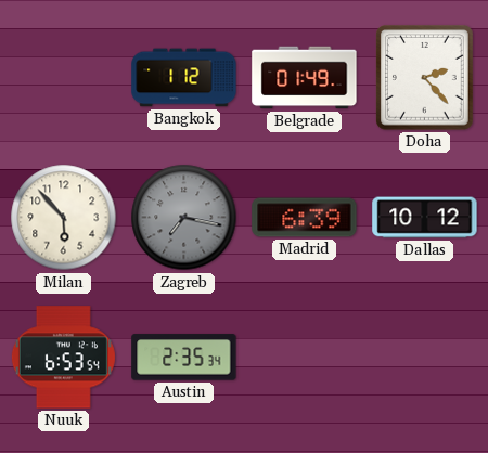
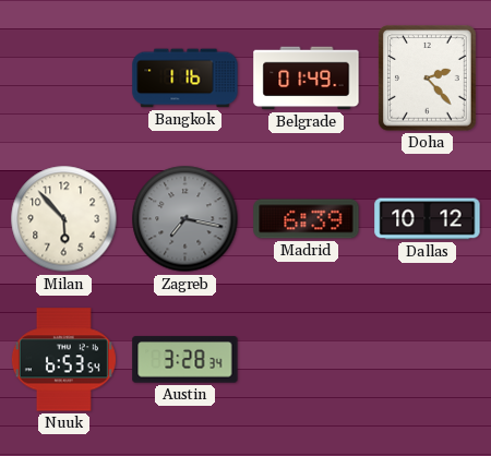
Bangkok: 1:12 -> 1:16 (185, 79)
Austin: 2:35 -> 3:28 (185, 360)
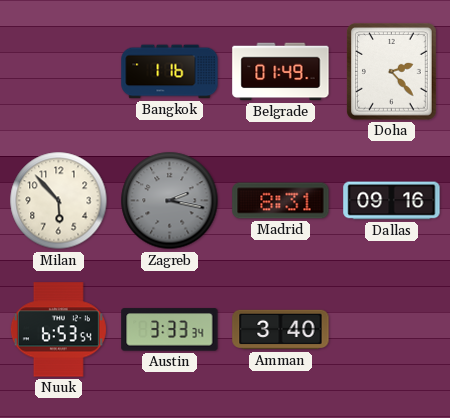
Zagreb: 7:17 -> 2:17 (170, 201)
Madrid: 6:39 -> 8:31 (281, 201)
Dallas: 10:12 -> 09:16 (392, 201)
Austin: 3:28 -> 3:33 (170, 330)
Amman: none -> 3:40 (281, 330)
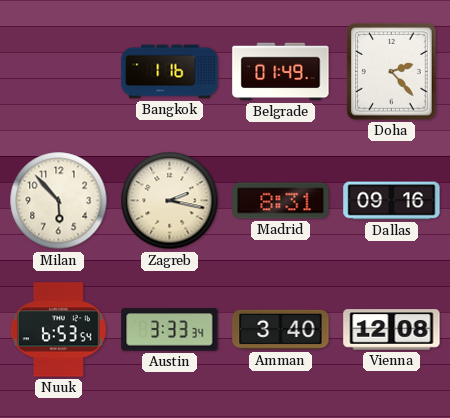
Zagreb dial: grey -> cream (170, 201)
Vienna: none -> 12:08 (392, 330)
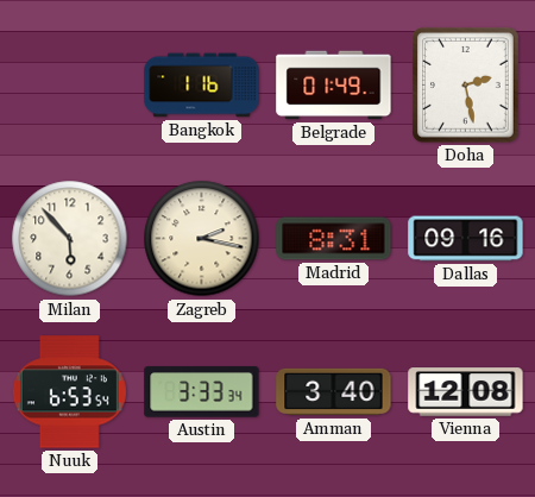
Doha: 2:23 -> 2:28 (466, 86)
